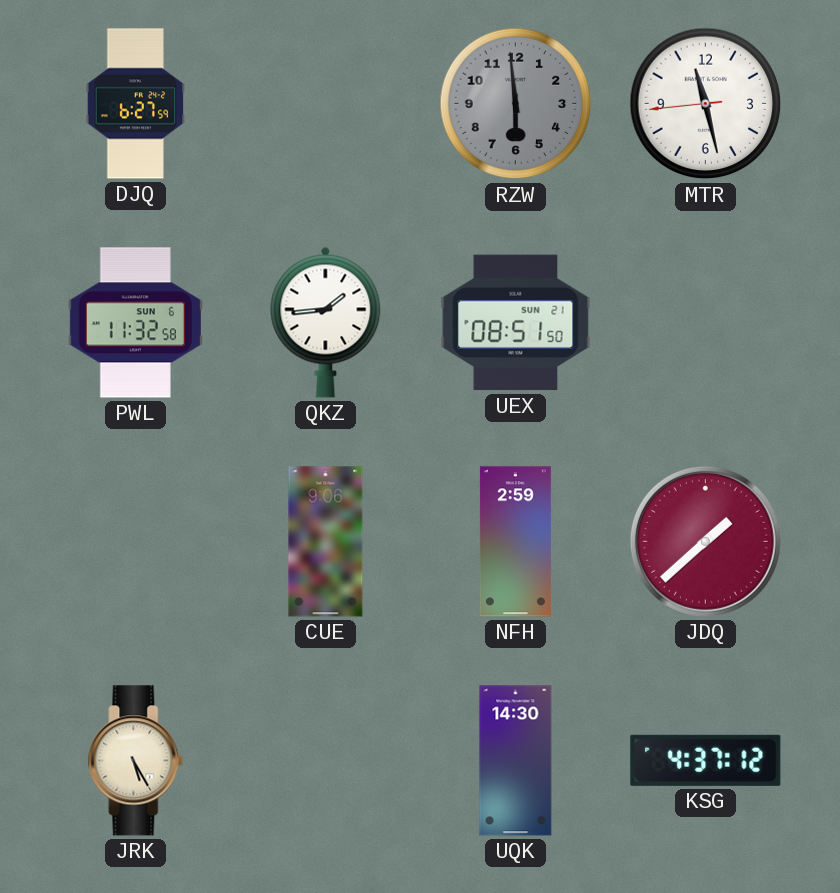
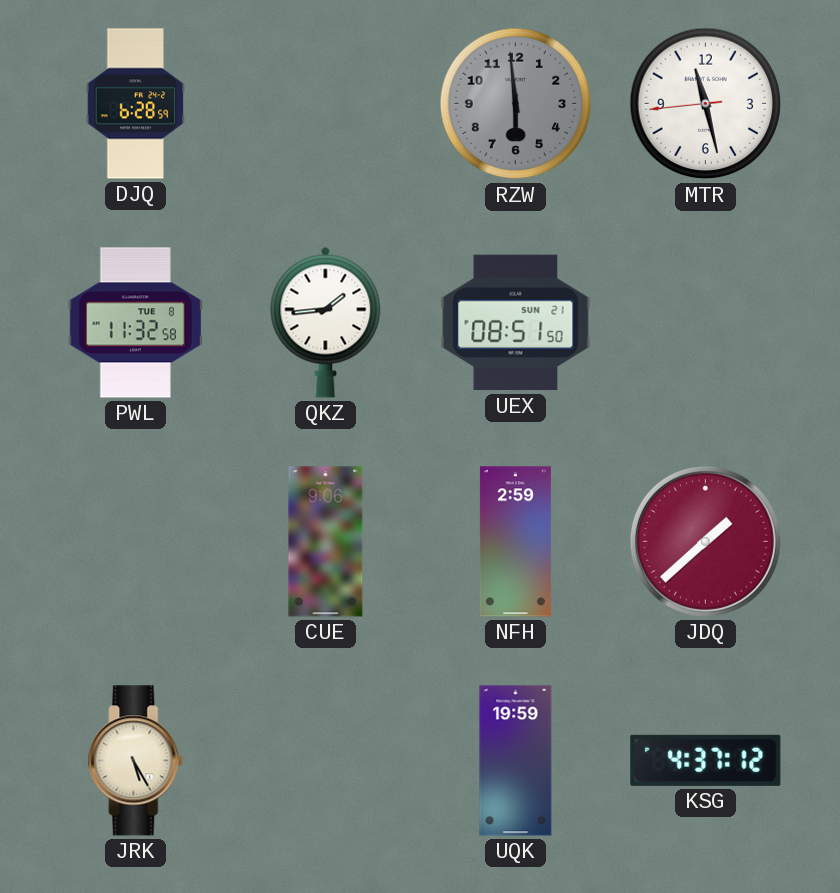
DJQ: 6:27 -> 6:28 (136, 104)
PWL date: SUN 6 -> TUE 8 (135, 323)
UQK: 14:30 -> 19:59 (516, 761)
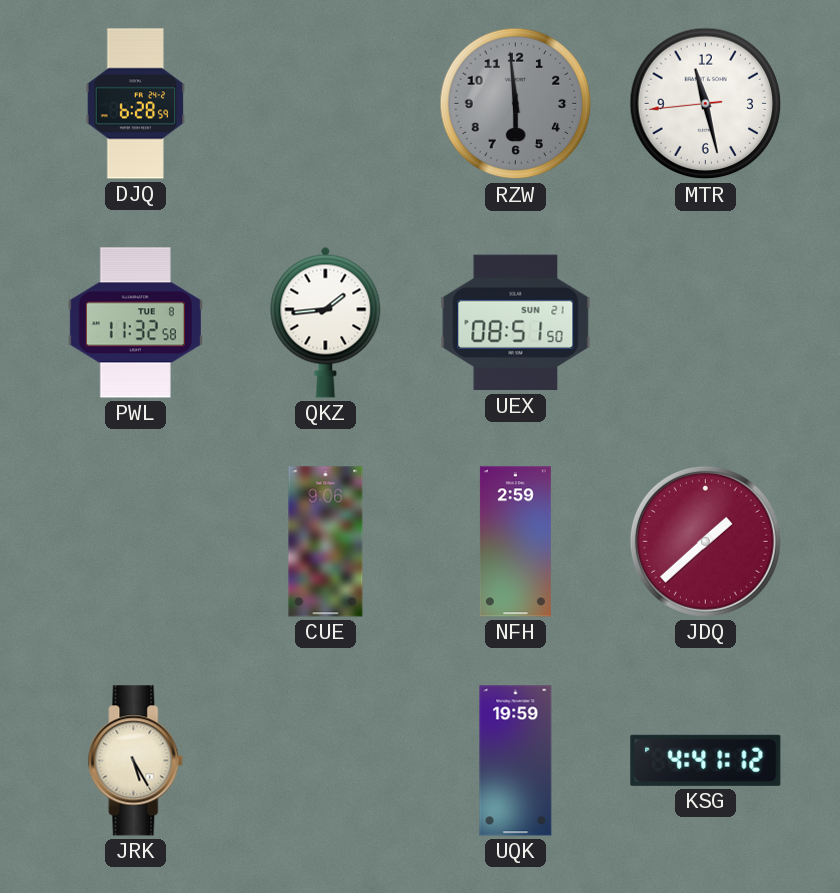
KSG: 4:37 -> 4:41 (706, 760)
